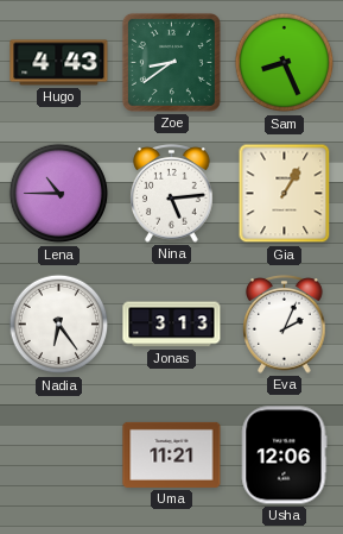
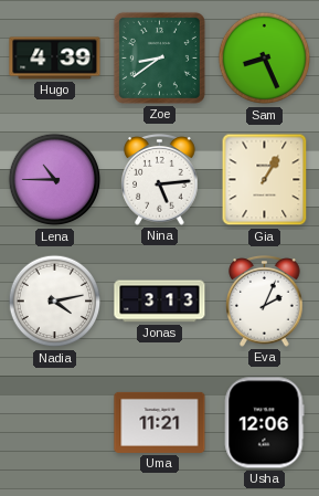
Hugo: 4:43 -> 4:39 (55, 59)
Nadia: 6:24 -> 4:13 (55, 302)
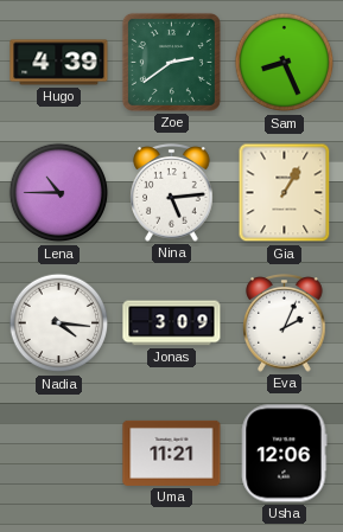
Zoe: 8:39 -> 2:39 (171, 62)
Nadia: 4:13 -> 4:16 (59, 323)
Jonas: 3:13 -> 3:09 (172, 323)
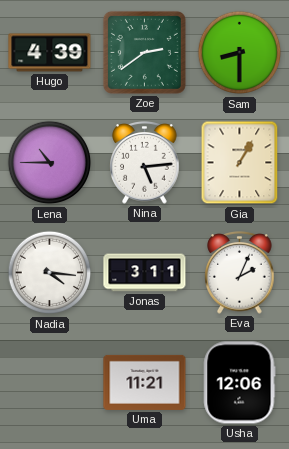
Sam: 8:26 -> 8:30 (240, 53)
Jonas: 3:09 -> 3:11 (145, 273)
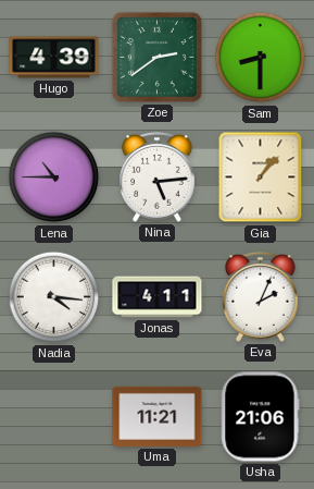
Gia: 1:05 -> 1:07 (261, 178)
Jonas: 3:11 -> 4:11 (158, 297)
Usha: 12:06 -> 21:06 (260, 417)
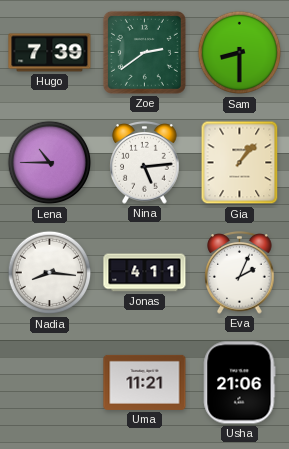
Hugo: 4:39 -> 7:39 (50, 53)
Nadia: 4:16 -> 8:16 (50, 273)
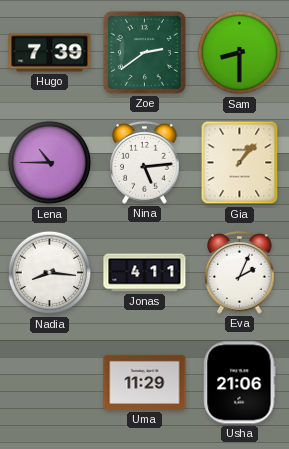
Uma: 11:21 -> 11:29 (145, 382)
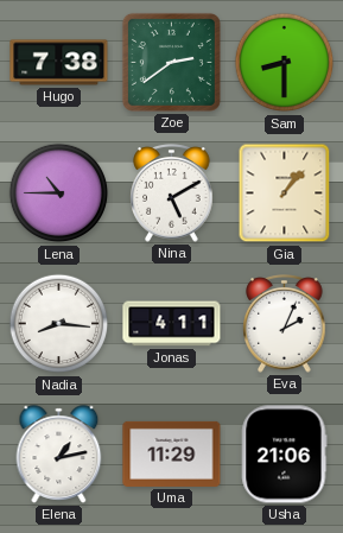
Hugo: 7:39 -> 7:38 (59, 63)
Nina: 5:14 -> 5:10 (172, 193)
Elena: none -> 1:13 (59, 455)
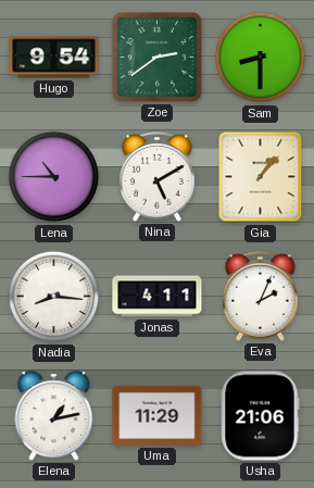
Hugo: 7:38 -> 9:54 (54, 58)
